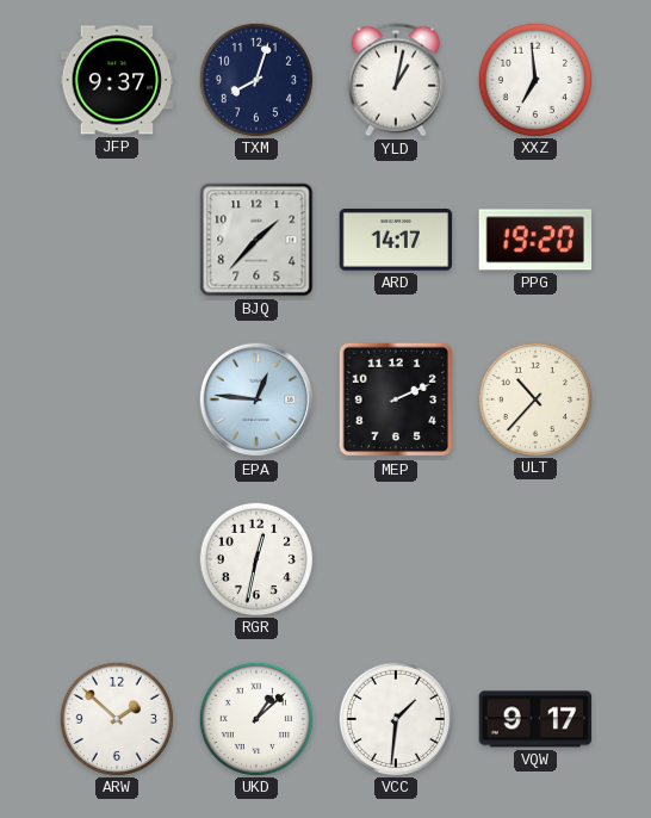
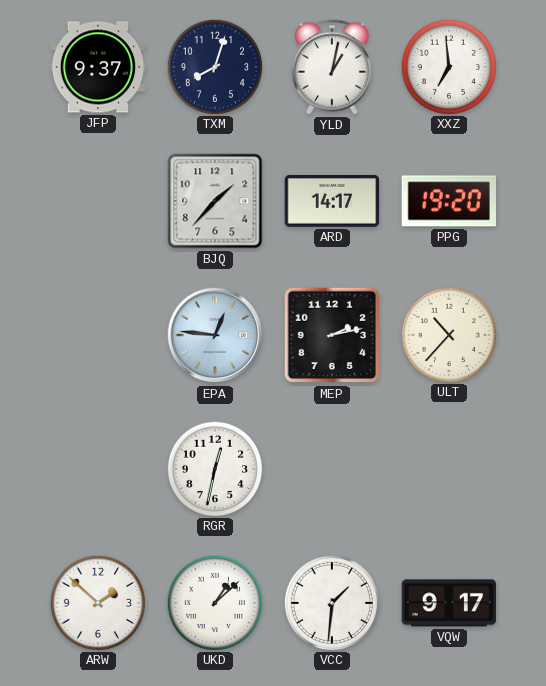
MEP: 2:11 -> 2:13 (332, 335)
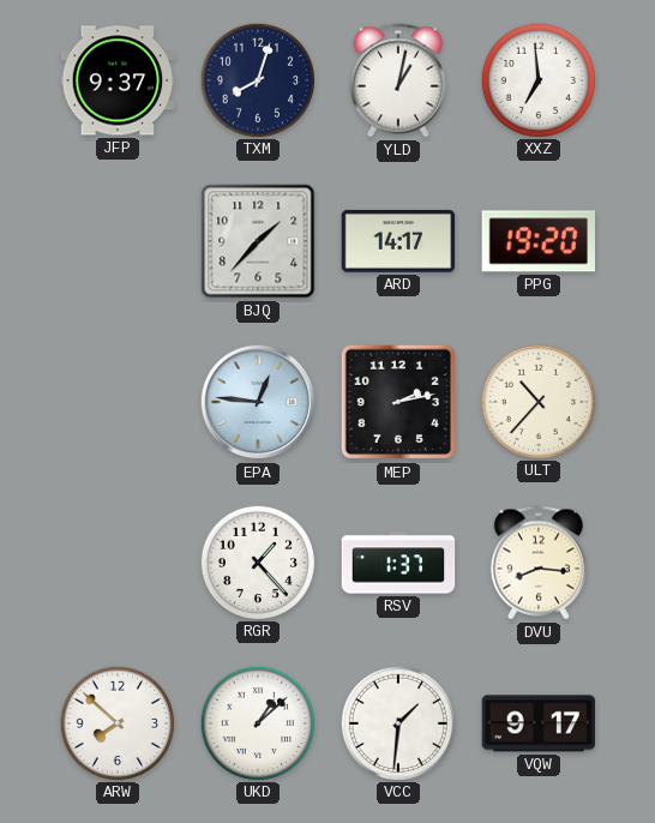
RGR: 12:32 -> 1:23 (257, 561)
RSV: none -> 1:37 (398, 563)
DVU: none -> 8:16 (539, 563)
ARW: 1:52 -> 7:52 (116, 722)
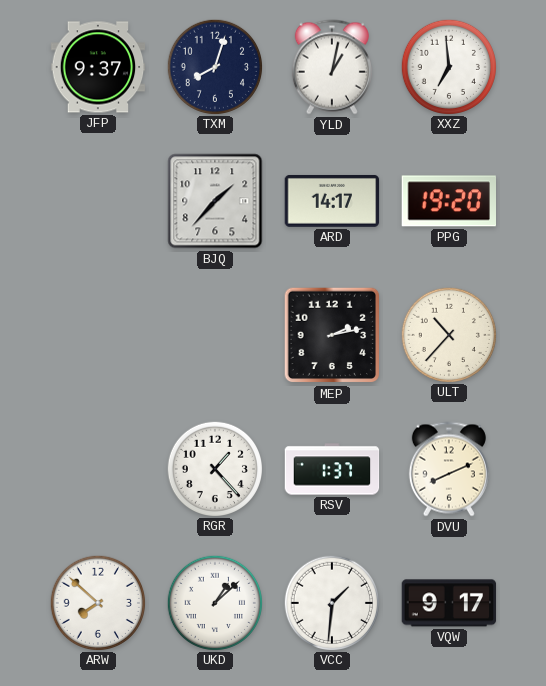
EPA: 12:46 -> none (258, 402)
DVU: 8:16 -> 8:11 (449, 469)
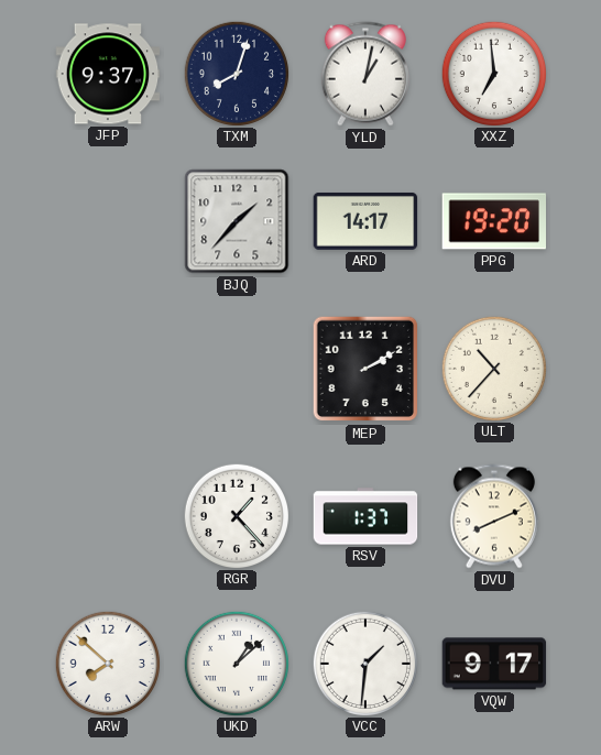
MEP: 2:13 -> 2:10 (365, 369)
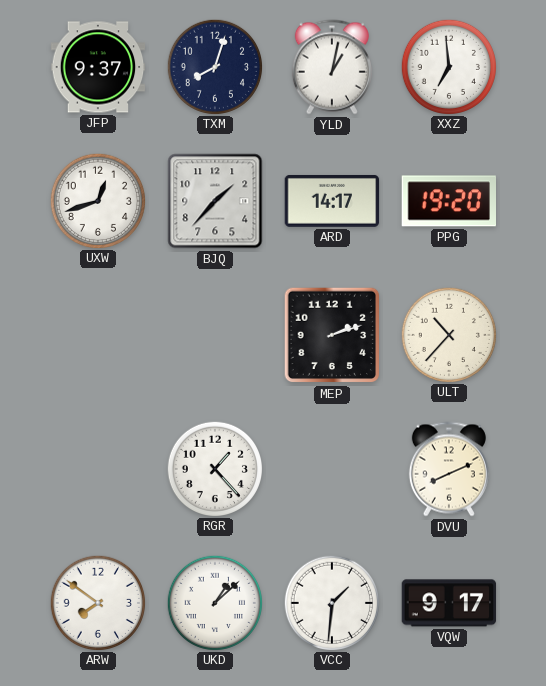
UXW: none -> 12:42 (97, 200)
MEP: 2:10 -> 2:12 (332, 335)
RSV: 1:37 -> none (365, 516)
ARW: 7:52 -> 7:51 (97, 602)
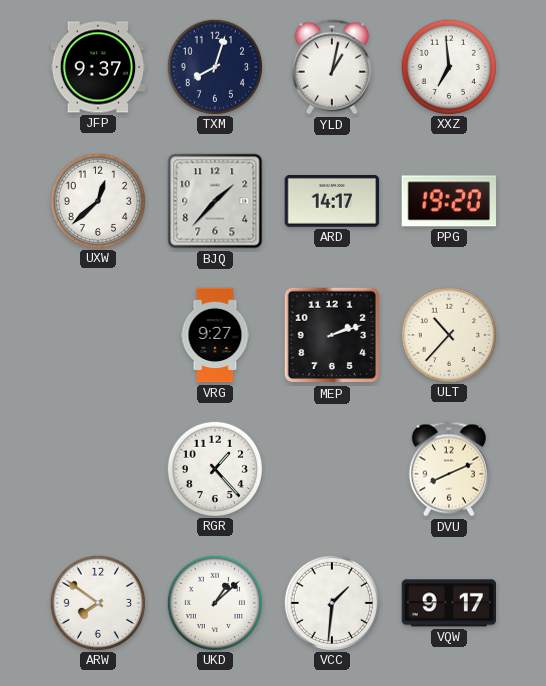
UXW: 12:42 -> 12:38 (97, 200)
VRG: none -> 9:27 (215, 335)
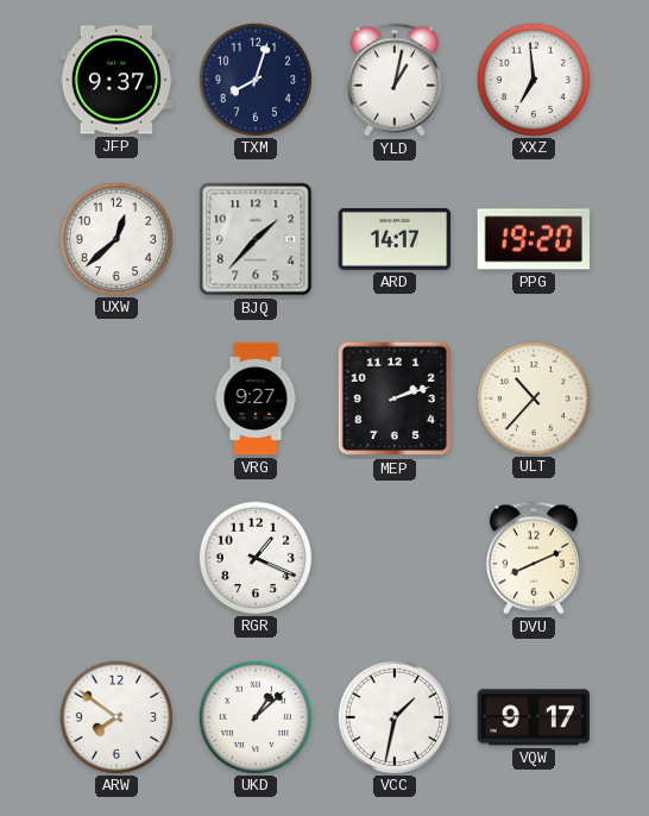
RGR: 1:23 -> 1:19 (254, 557)
VCC: 1:31 -> 1:32 (393, 716)
